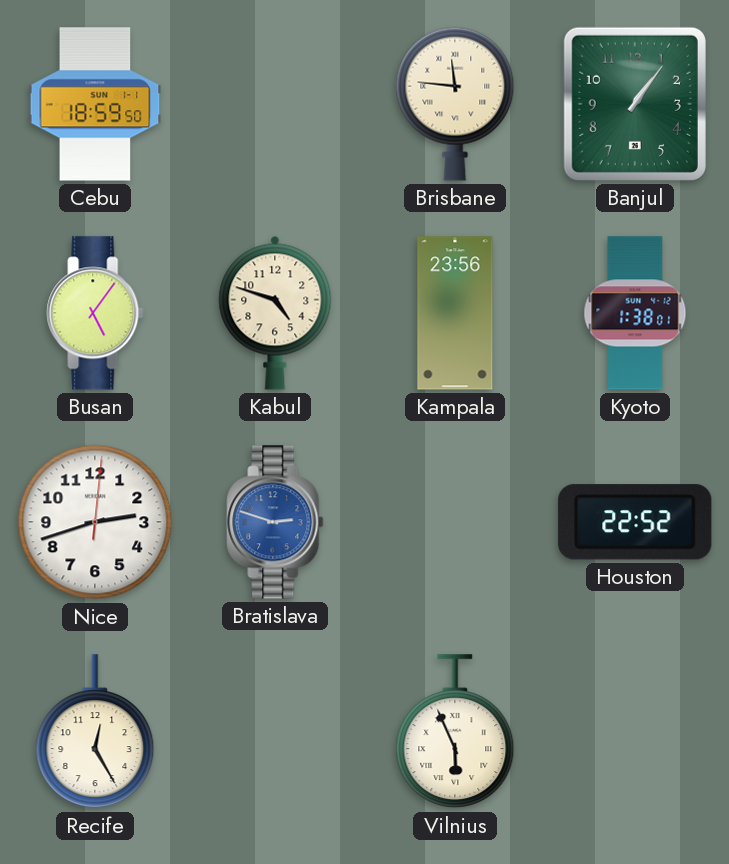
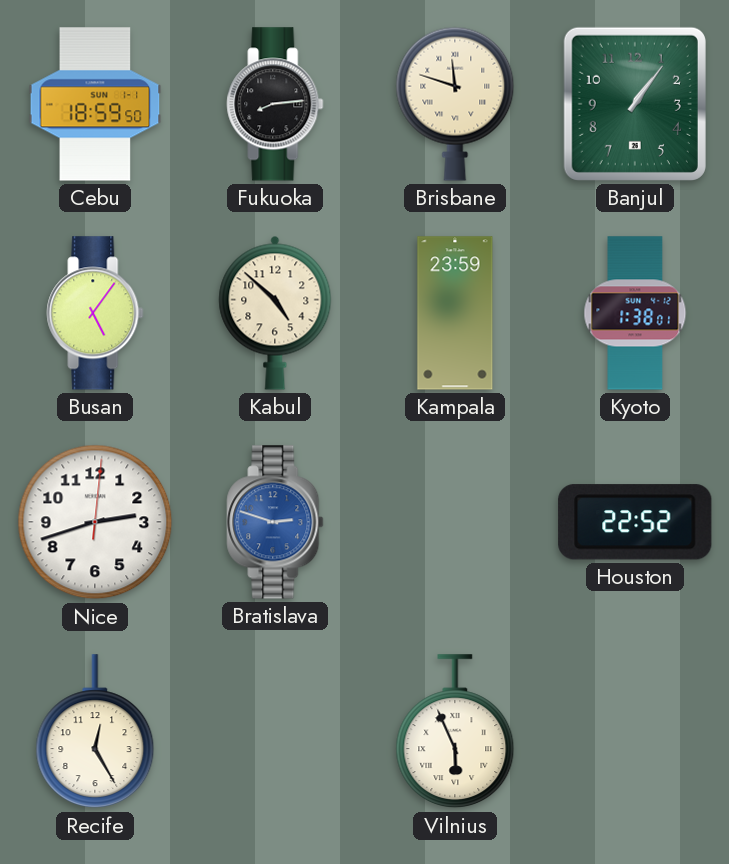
Fukuoka: none -> 8:14 (275, 104)
Brisbane: 11:46 -> 11:48 (455, 104)
Kabul: 4:48 -> 4:52 (275, 313)
Kampala: 23:56 -> 23:59 (455, 313)
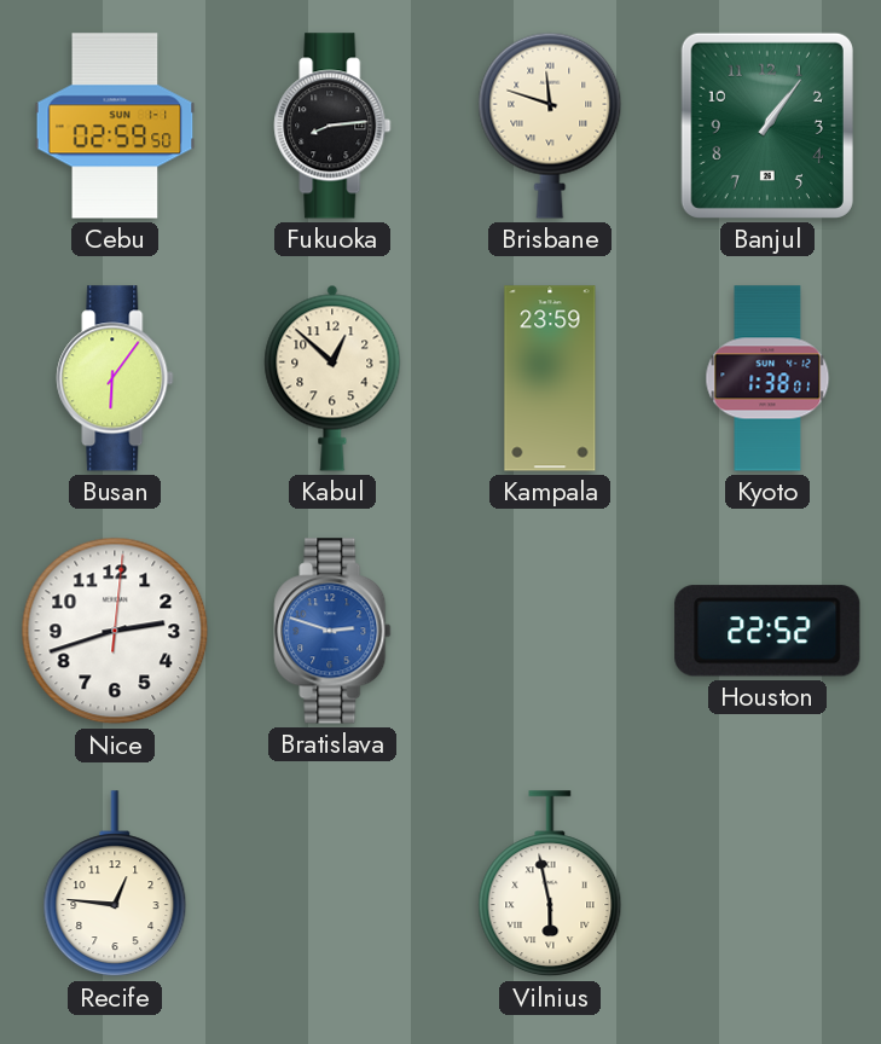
Cebu: 18:59 -> 02:59 (115, 126)
Busan: 5:06 -> 6:06 (115, 378)
Kabul: 4:52 -> 12:52 (332, 378)
Recife: 12:25 -> 12:46 (115, 884)
Vilnius: 5:56 -> 5:58 (550, 884)
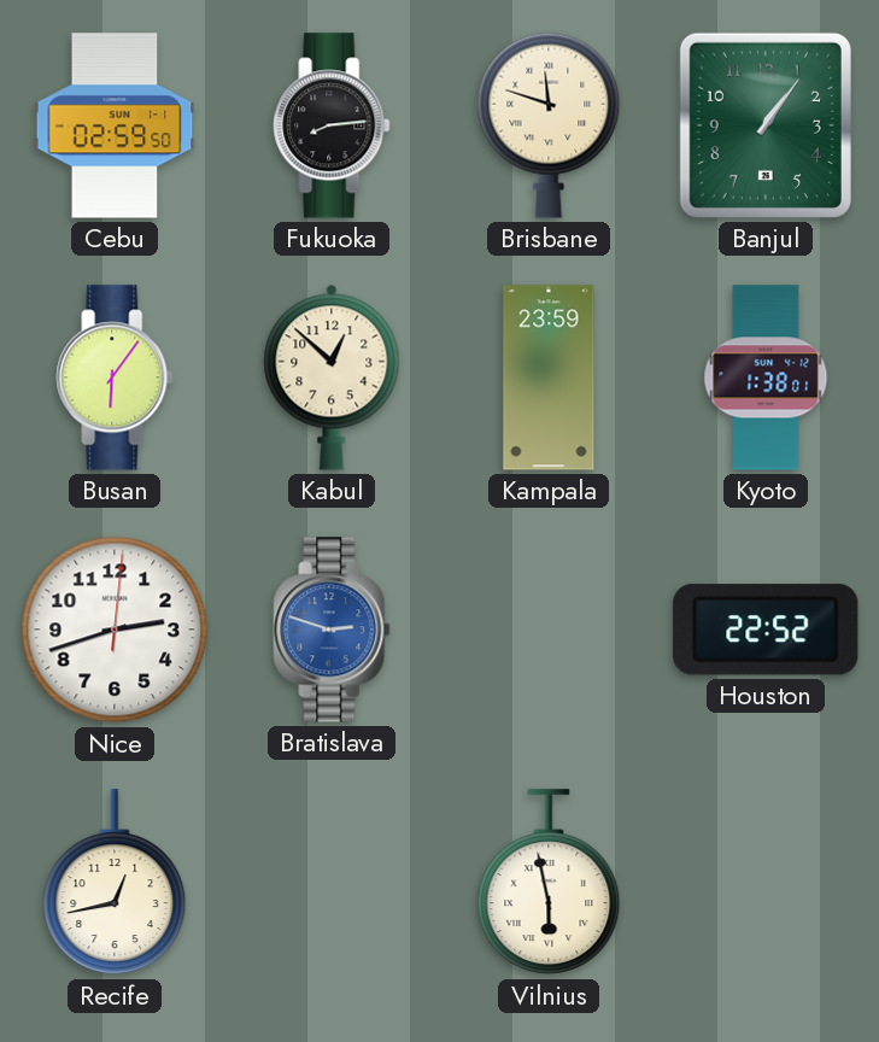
Recife: 12:46 -> 12:43 (115, 883)
